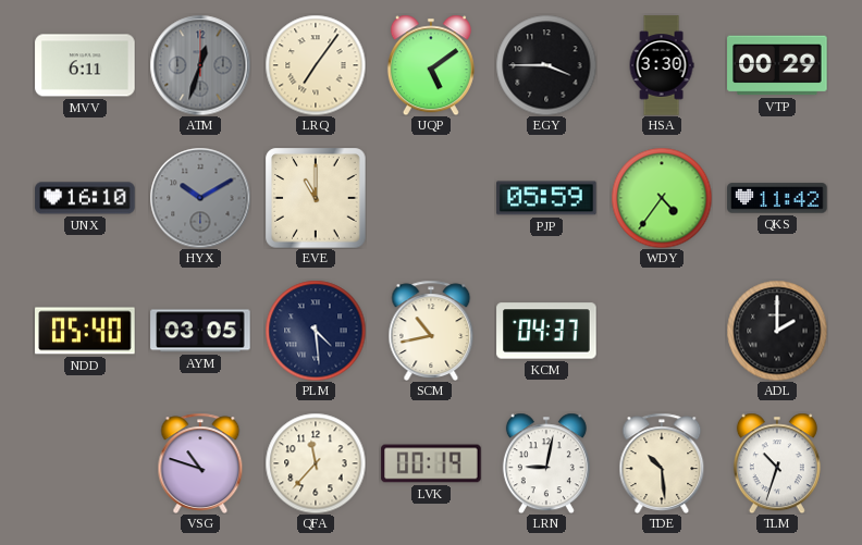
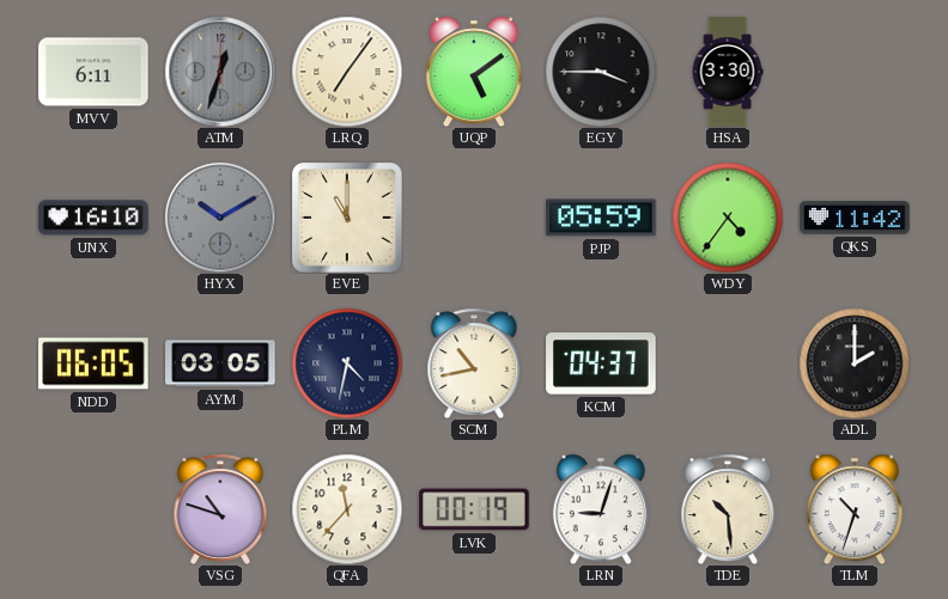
VTP: 00:29 -> none (777, 65)
NDD: 05:40 -> 06:05 (93, 363)
PLM: 4:29 -> 4:32 (347, 363)
LRN: 9:02 -> 9:03 (601, 509)
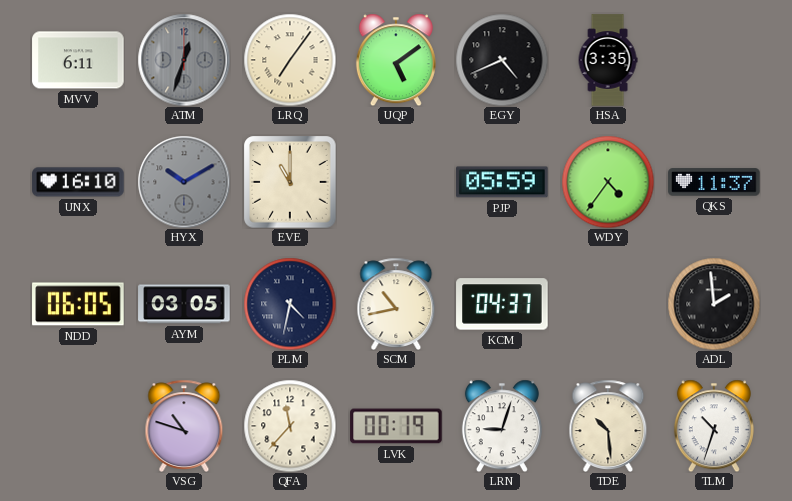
EGY: 3:45 -> 4:41 (502, 60)
HSA: 3:30 -> 3:35 (608, 60)
QKS: 11:42 -> 11:37 (714, 182)
ADL: 2:00 -> 1:59 (714, 304)
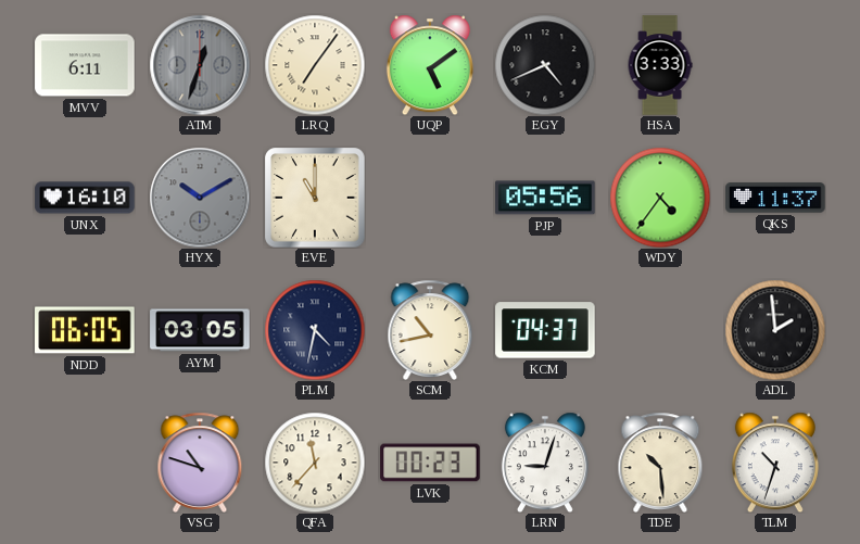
HSA: 3:35 -> 3:33 (660, 65)
PJP: 05:59 -> 05:56 (545, 198)
LVK: 00:19 -> 00:23 (430, 463)
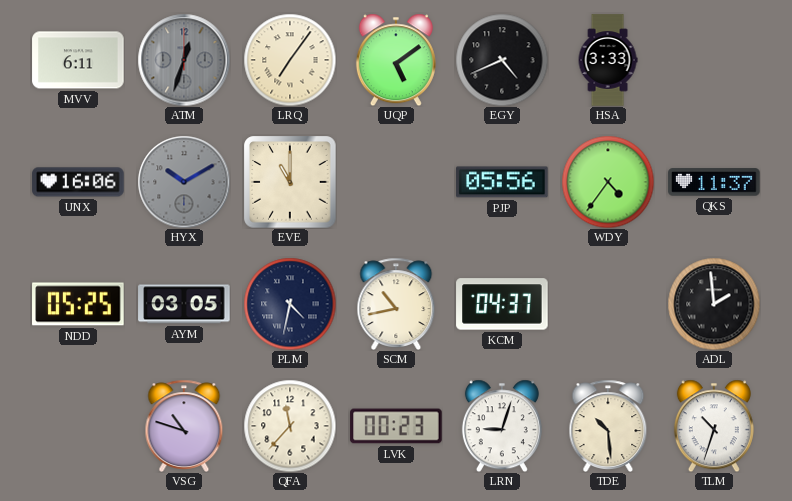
UNX: 16:10 -> 16:06 (78, 182)
NDD: 06:05 -> 05:25 (78, 304)
